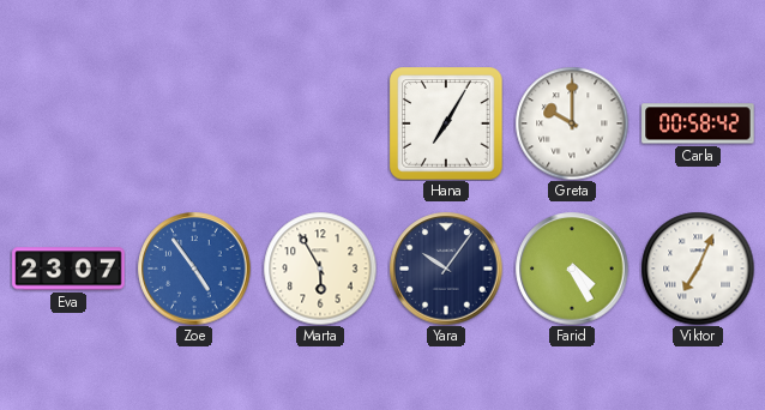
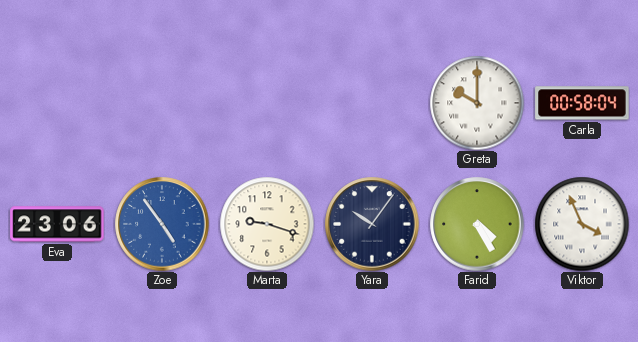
Hana: 7:05 -> none (446, 123)
Carla: 00:58:42 -> 00:58:04 (582, 103)
Eva: 23:07 -> 23:06 (57, 224)
Marta: 5:55 -> 9:18 (267, 224)
Viktor: 7:04 -> 3:56 (582, 224)
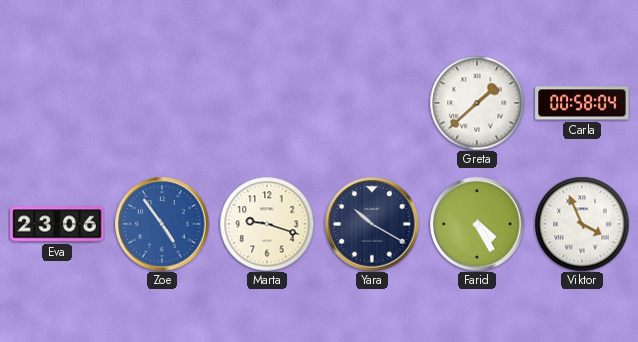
Greta: 10:00 -> 1:38 (477, 103)
Yara: 10:06 -> 10:20 (372, 224)
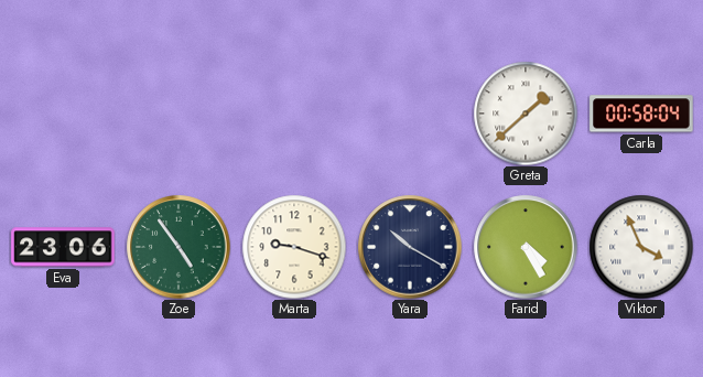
Zoe dial: blue -> green (179, 247)
